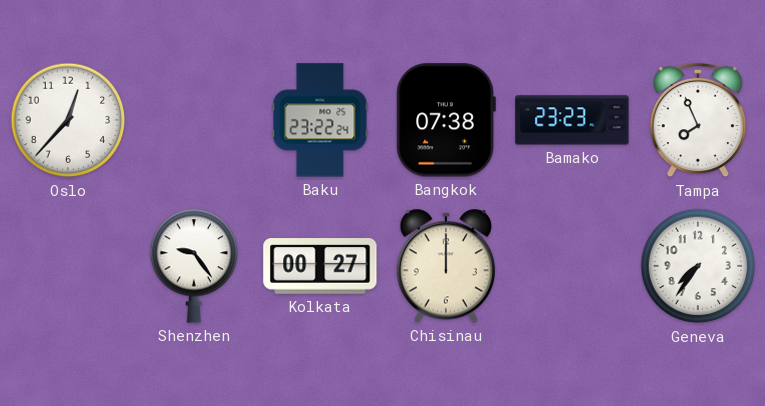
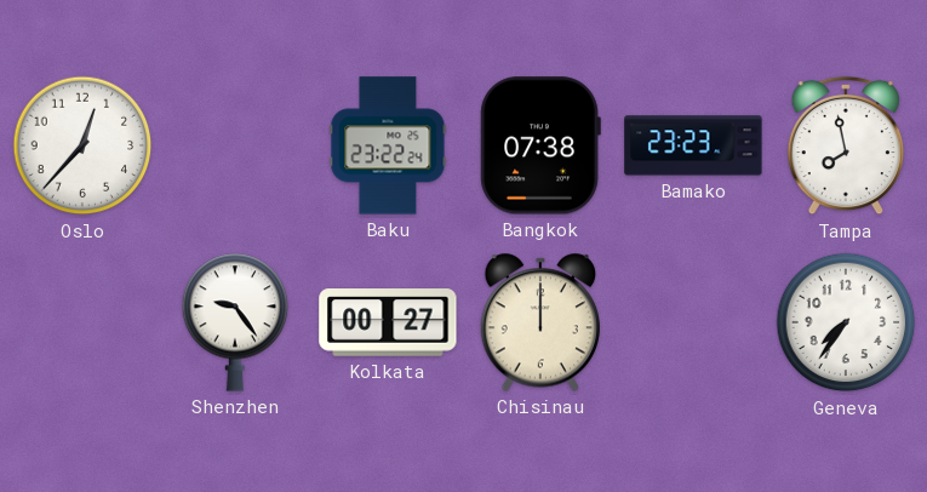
Tampa: 7:56 -> 7:58 (845, 145)
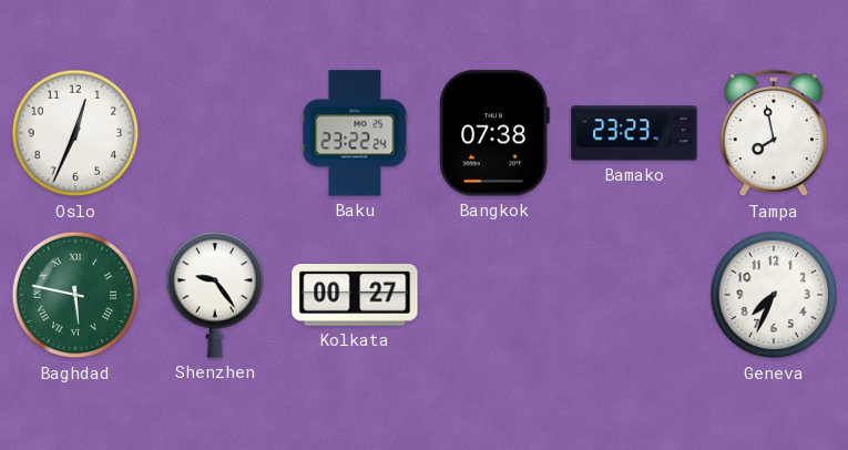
Oslo: 12:37 -> 12:34 (75, 133)
Baghdad: none -> 5:47 (75, 295)
Chisinau: 12:00 -> none (539, 322)
Geneva: 7:36 -> 7:34 (774, 295)
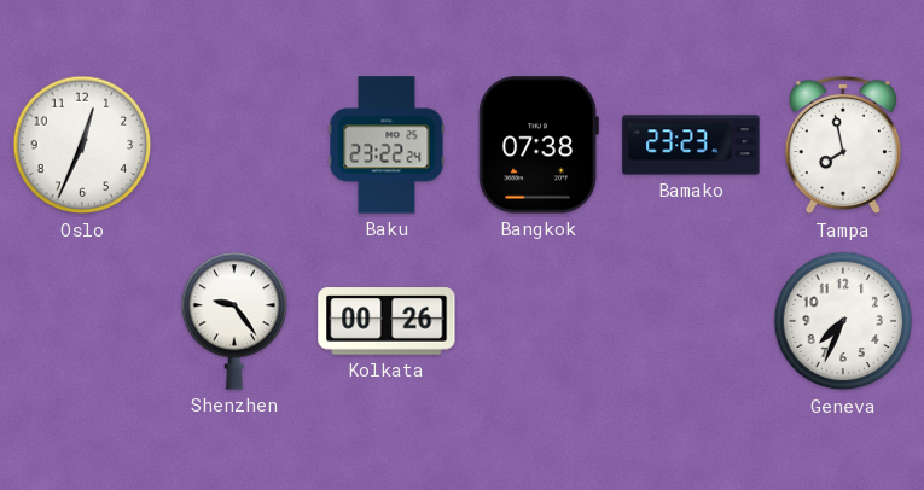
Baghdad: 5:47 -> none (75, 295)
Kolkata: 00:27 -> 00:26 (387, 321)
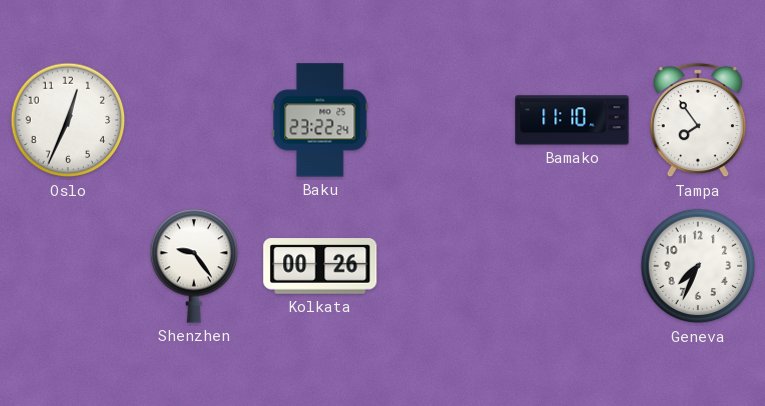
Bangkok: 07:38 -> none (539, 145)
Bamako: 23:23 -> 11:10 (572, 120)
Tampa: 7:58 -> 7:54 (697, 120)
